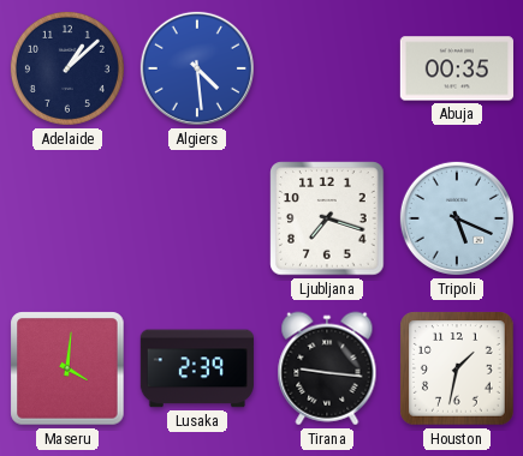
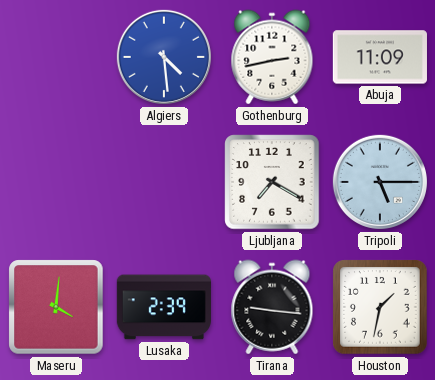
Adelaide: 1:08 -> none (67, 68)
Gothenburg: none -> 2:43 (272, 57)
Abuja: 00:35 -> 11:09 (380, 57)
Ljubljana: 7:18 -> 7:20 (272, 182)
Tripoli: 5:19 -> 5:15 (380, 182)
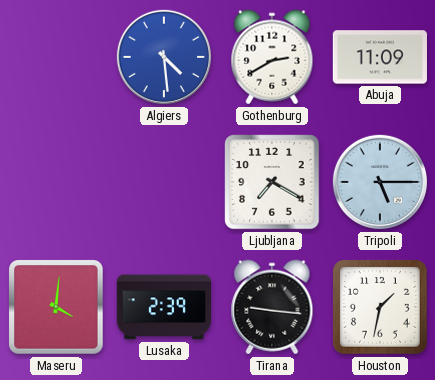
Gothenburg: 2:43 -> 2:40 (272, 57)
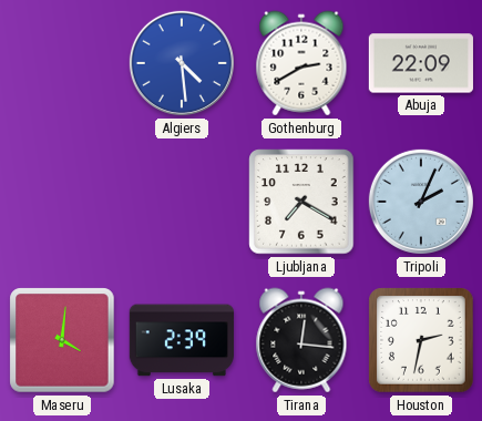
Abuja: 11:09 -> 22:09 (421, 63)
Tripoli: 5:15 -> 2:04 (421, 202)
Tirana: 9:16 -> 12:16 (301, 340)
Houston: 1:32 -> 2:32 (421, 340)
